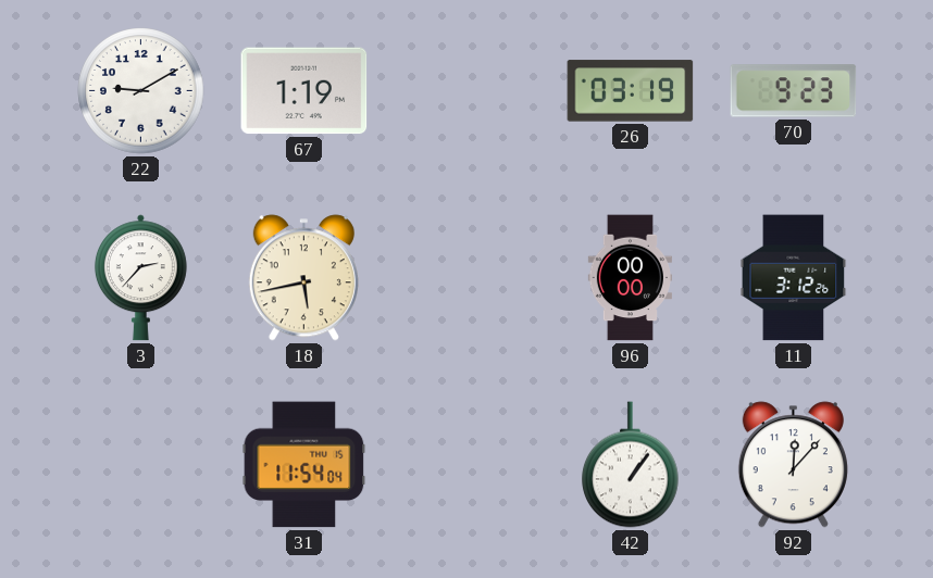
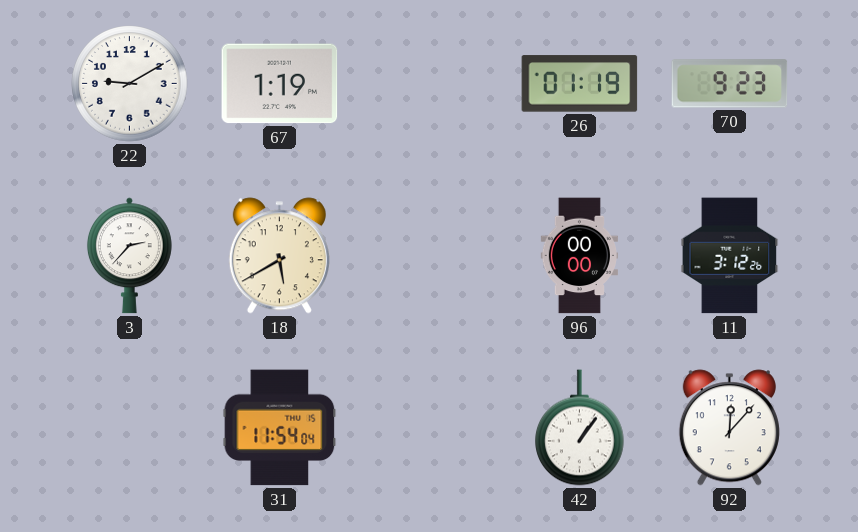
26: 03:19 -> 01:19 (580, 84)
18: 5:43 -> 5:40 (279, 256)
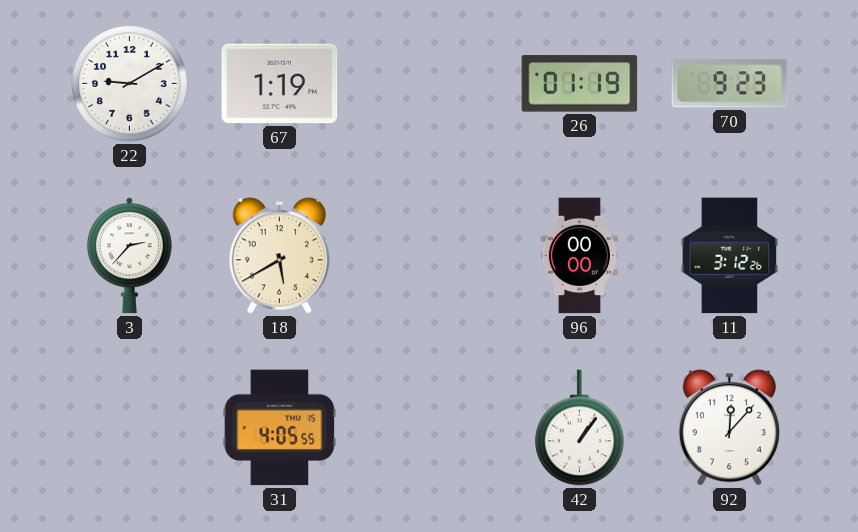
31: 11:54 -> 4:05 (280, 428)
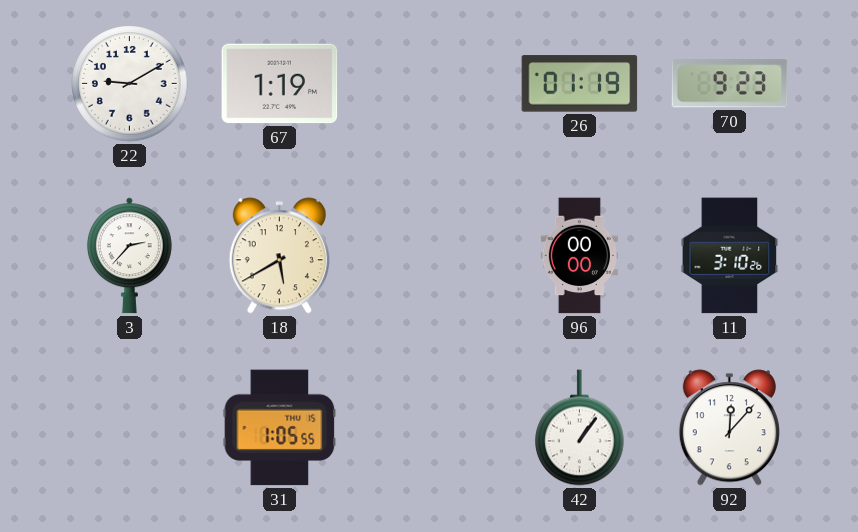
11: 3:12 -> 3:10 (730, 256)
31: 4:05 -> 1:05 (280, 428)
